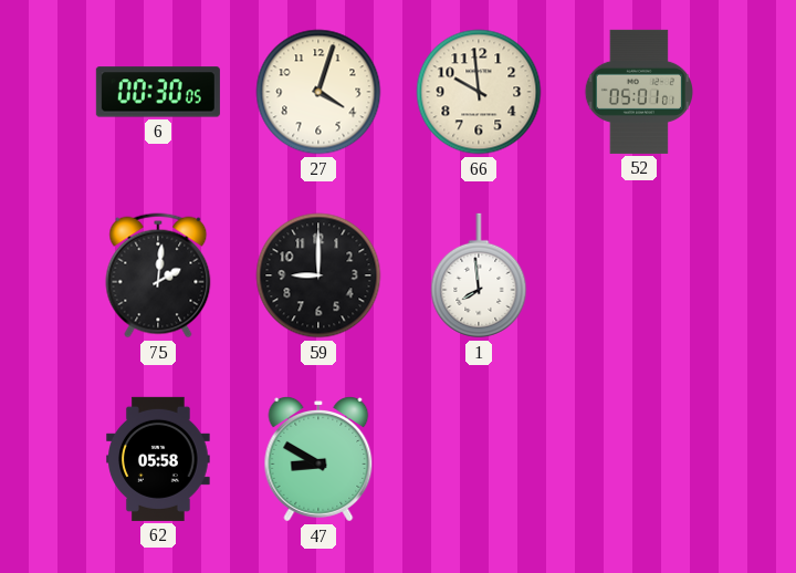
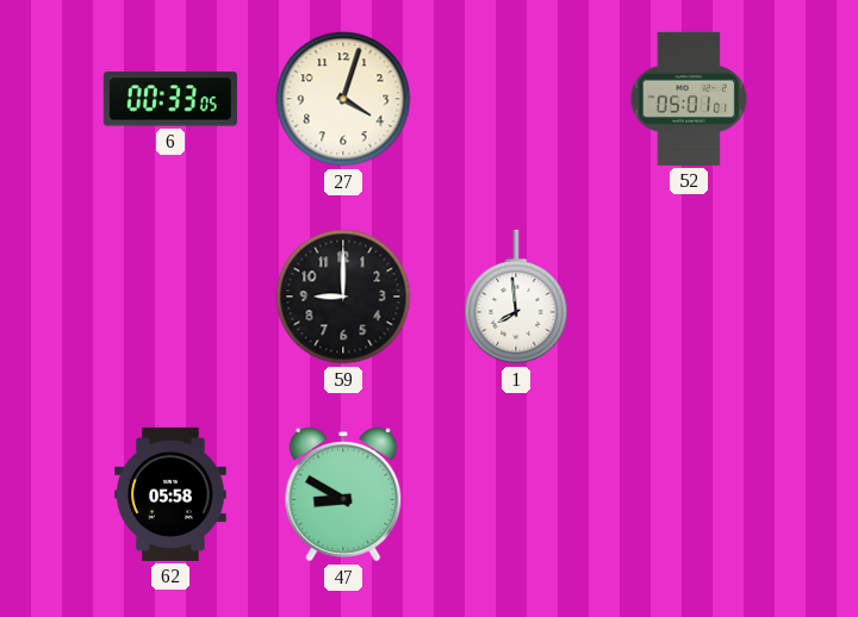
6: 00:30 -> 00:33 (170, 99)
66: 9:59 -> none (479, 92)
75: 2:01 -> none (158, 275)
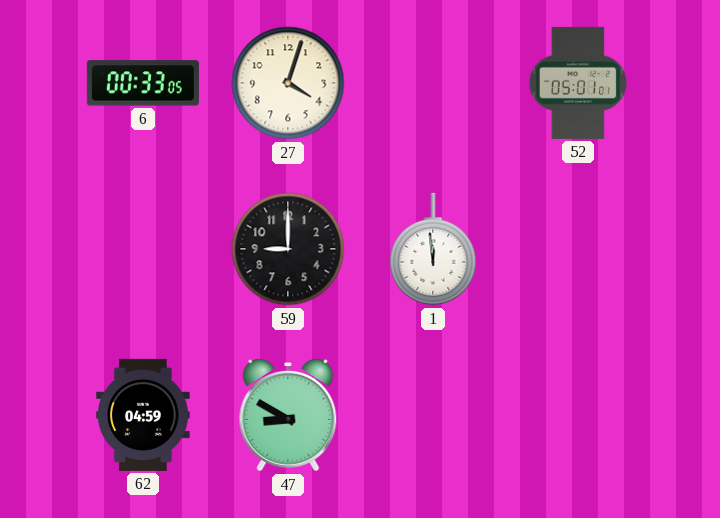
1: 7:59 -> 11:59 (433, 249)
62: 05:58 -> 04:59 (143, 415)
